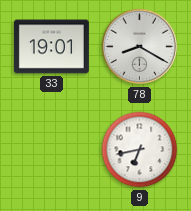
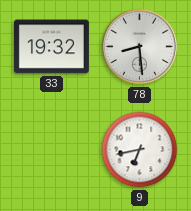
33: 19:01 -> 19:32 (51, 47)
78: 8:20 -> 8:29 (140, 47)
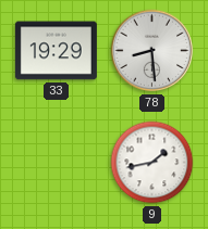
33: 19:32 -> 19:29 (56, 51)
9: 6:43 -> 1:43 (152, 163)
